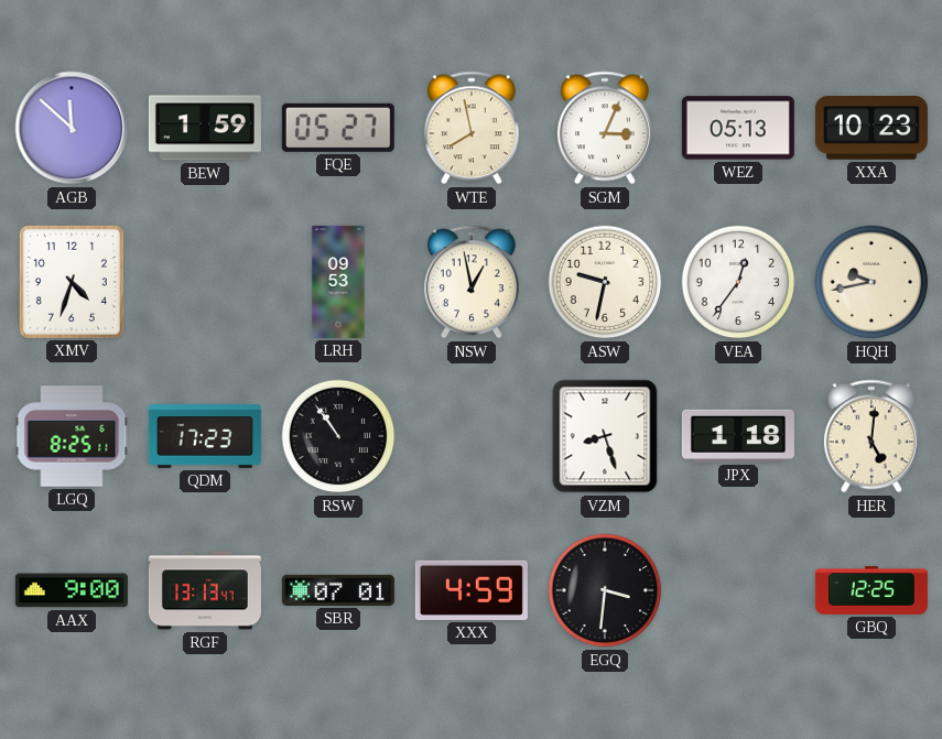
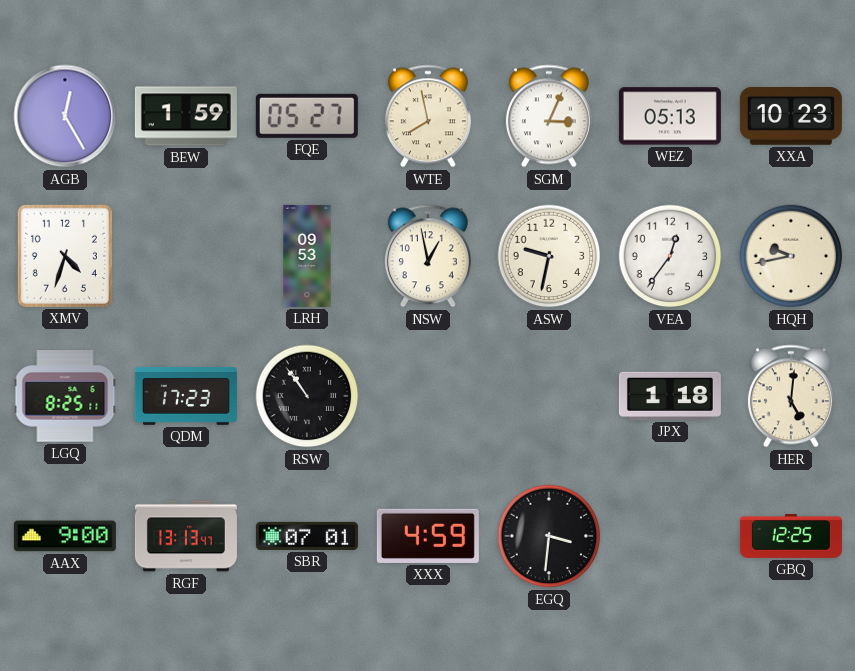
AGB: 11:52 -> 12:25 (65, 116)
VZM: 8:27 -> none (605, 436)
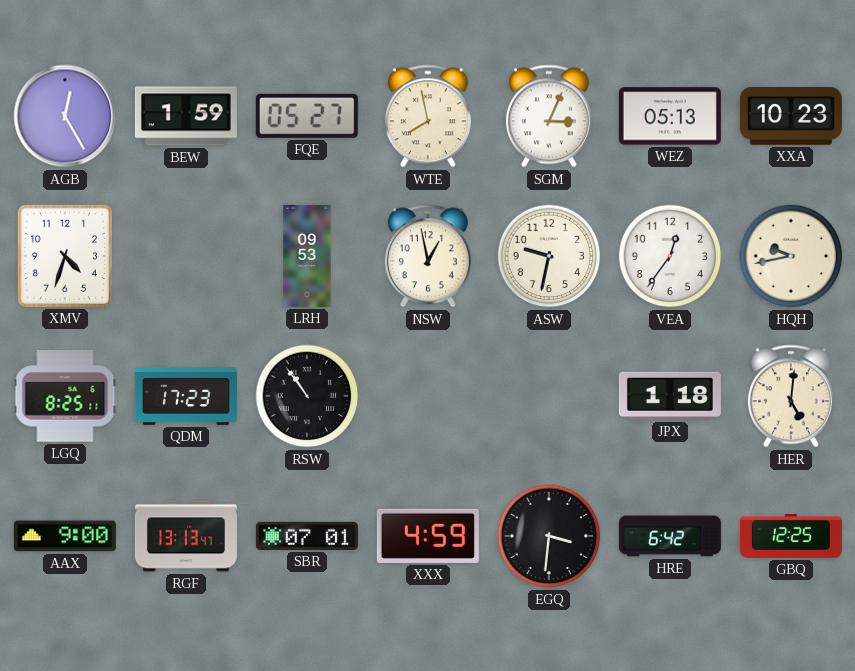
HRE: none -> 6:42 (670, 536)
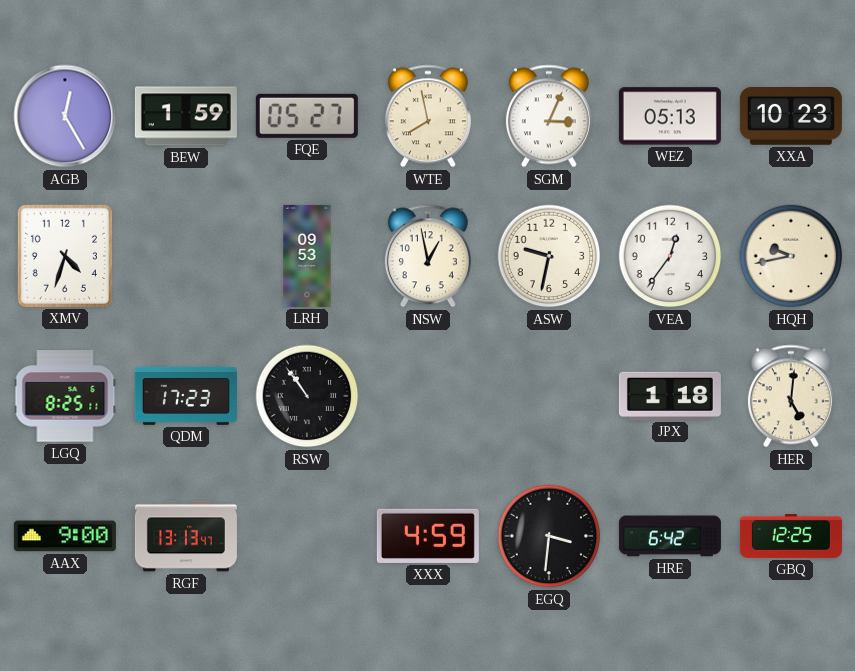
SBR: 07:01 -> none (307, 536)
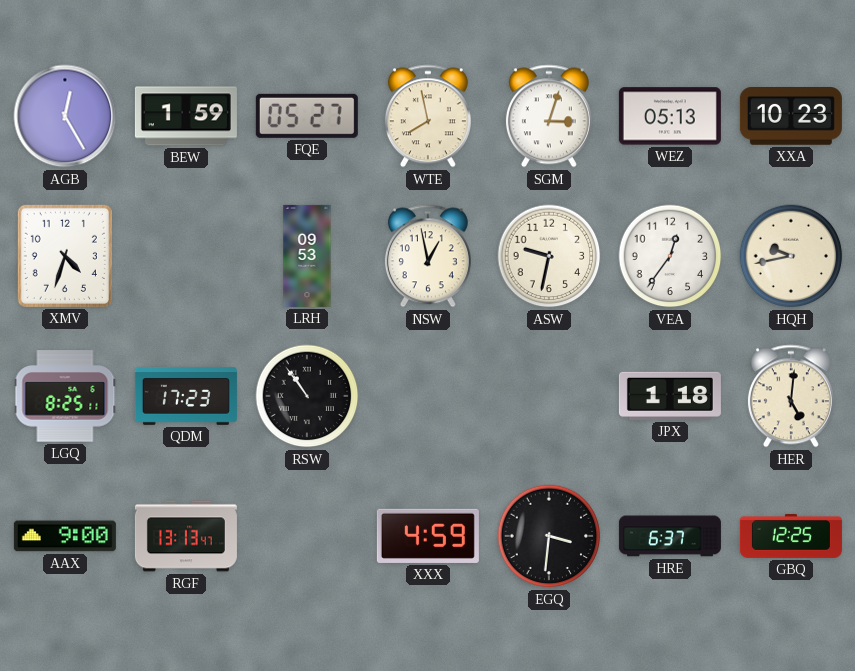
SGM: 3:04 -> 3:03 (549, 116)
HRE: 6:42 -> 6:37 (670, 536)
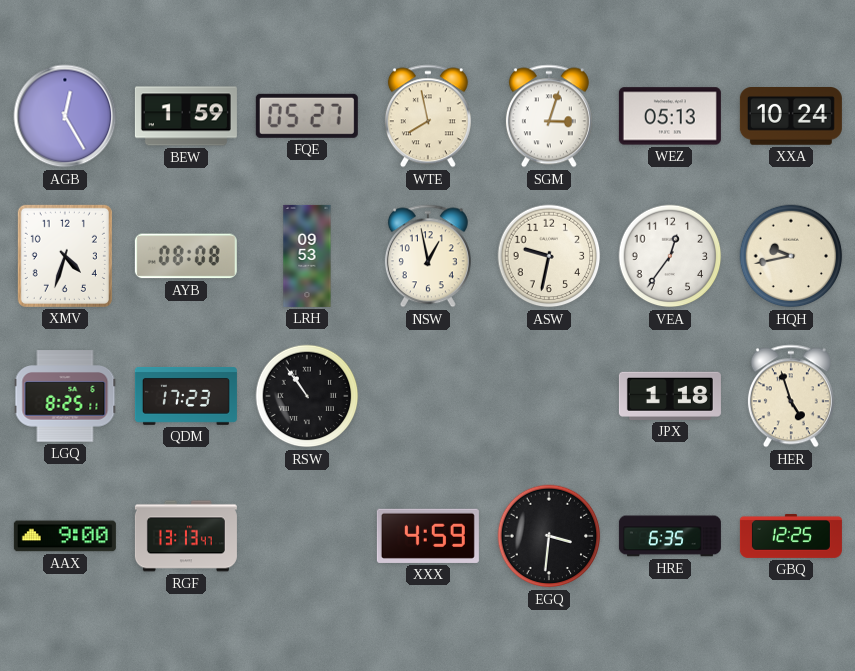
XXA: 10:23 -> 10:24 (791, 117)
AYB: none -> 08:08 (186, 256)
HER: 5:01 -> 4:57 (791, 396)
HRE: 6:37 -> 6:35 (670, 536)
